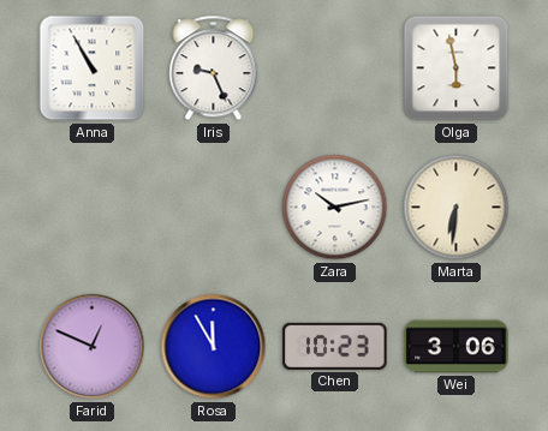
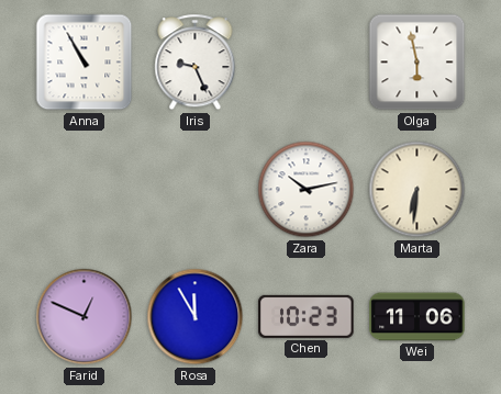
Wei: 3:06 -> 11:06 (417, 317)
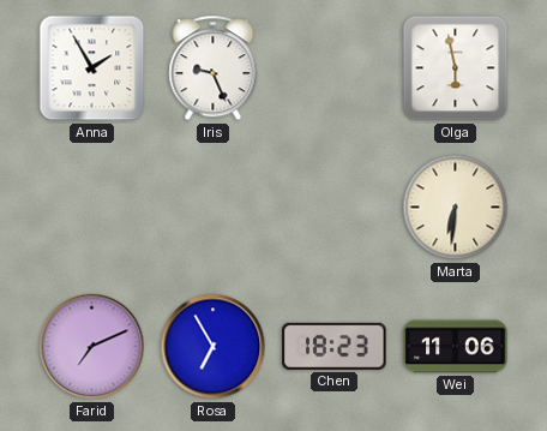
Anna: 10:55 -> 1:55 (92, 68)
Zara: 10:13 -> none (307, 190)
Farid: 12:49 -> 7:11 (92, 347)
Rosa: 11:55 -> 6:55 (214, 347)
Chen: 10:23 -> 18:23 (335, 346)
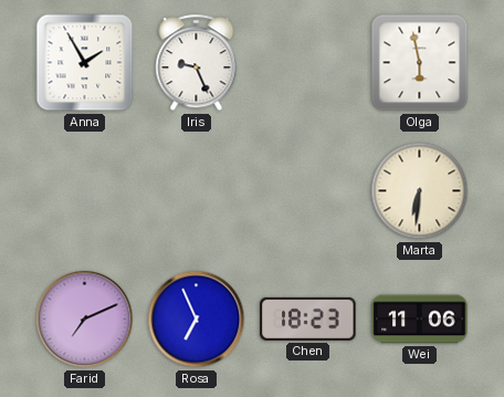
Rosa: 6:55 -> 6:56 (197, 320)
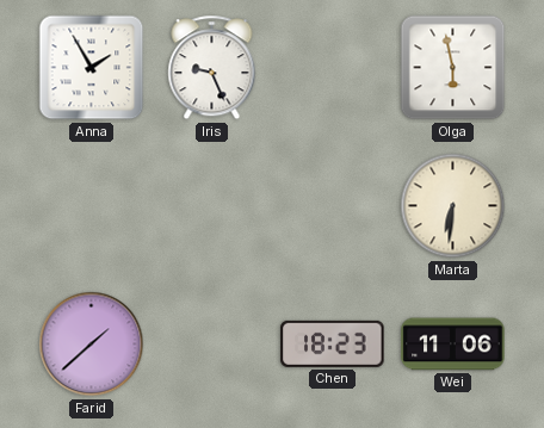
Farid: 7:11 -> 1:38 (92, 345)
Rosa: 6:56 -> none (197, 320)
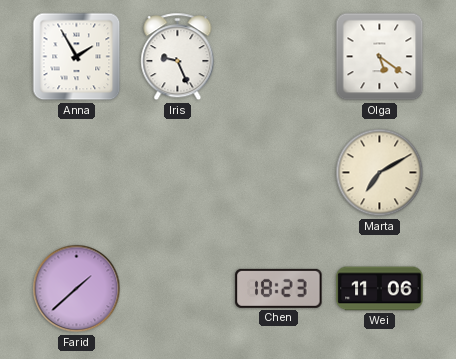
Olga: 5:58 -> 5:21 (380, 57)
Marta: 6:31 -> 7:10 (380, 173)
